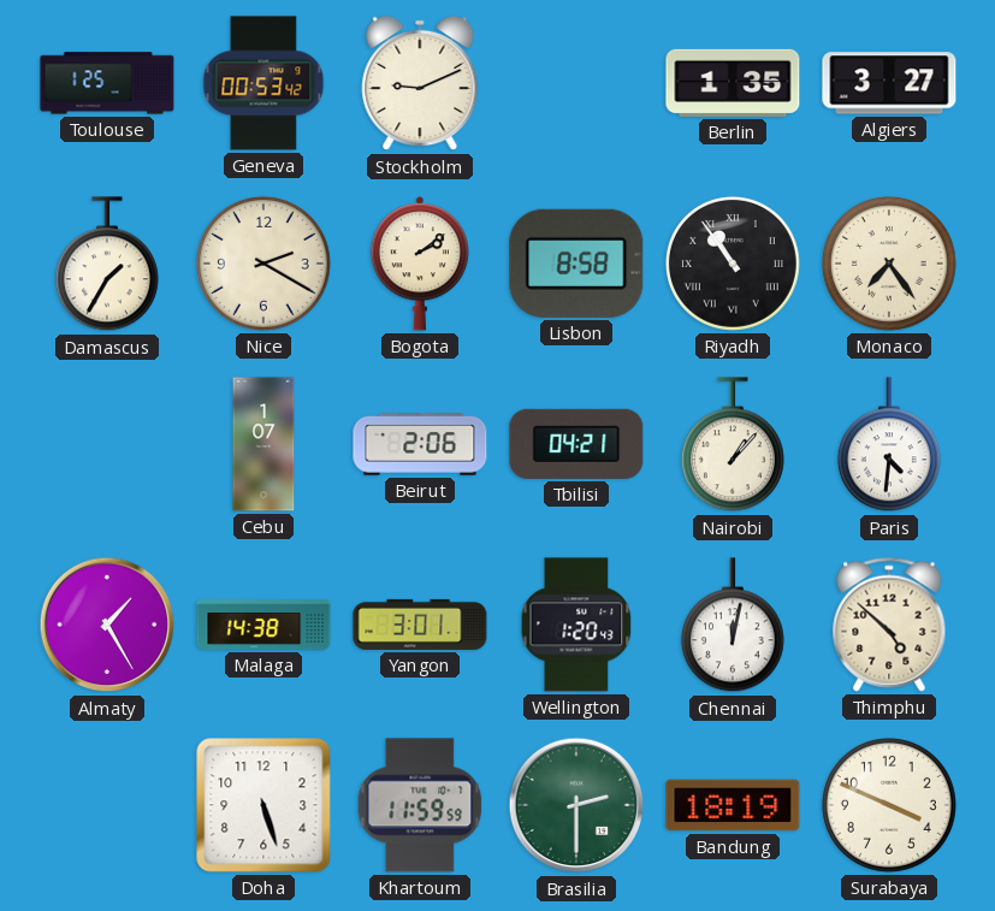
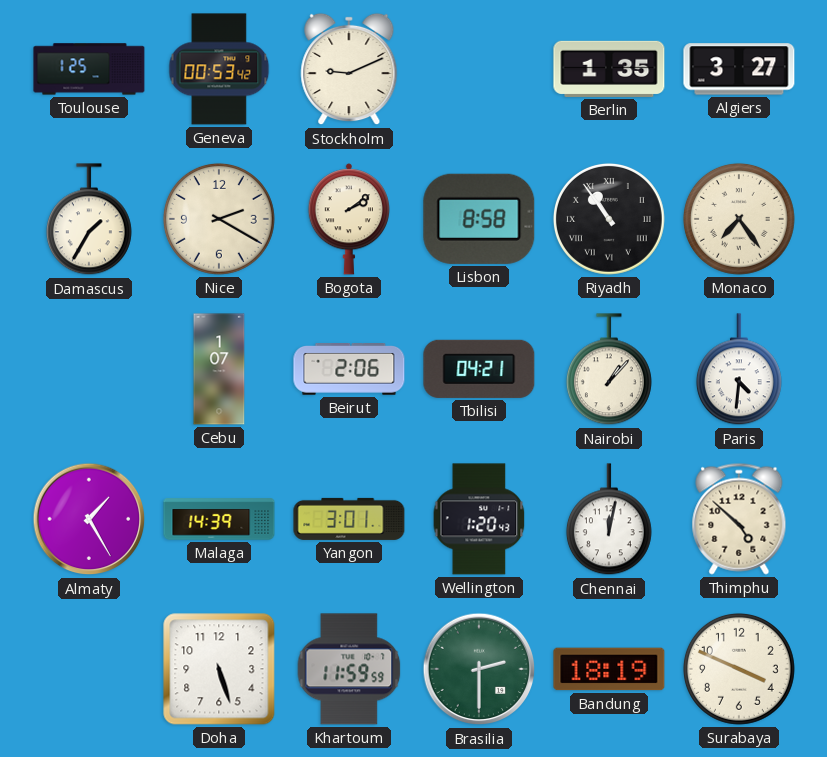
Malaga: 14:38 -> 14:39 (219, 519)
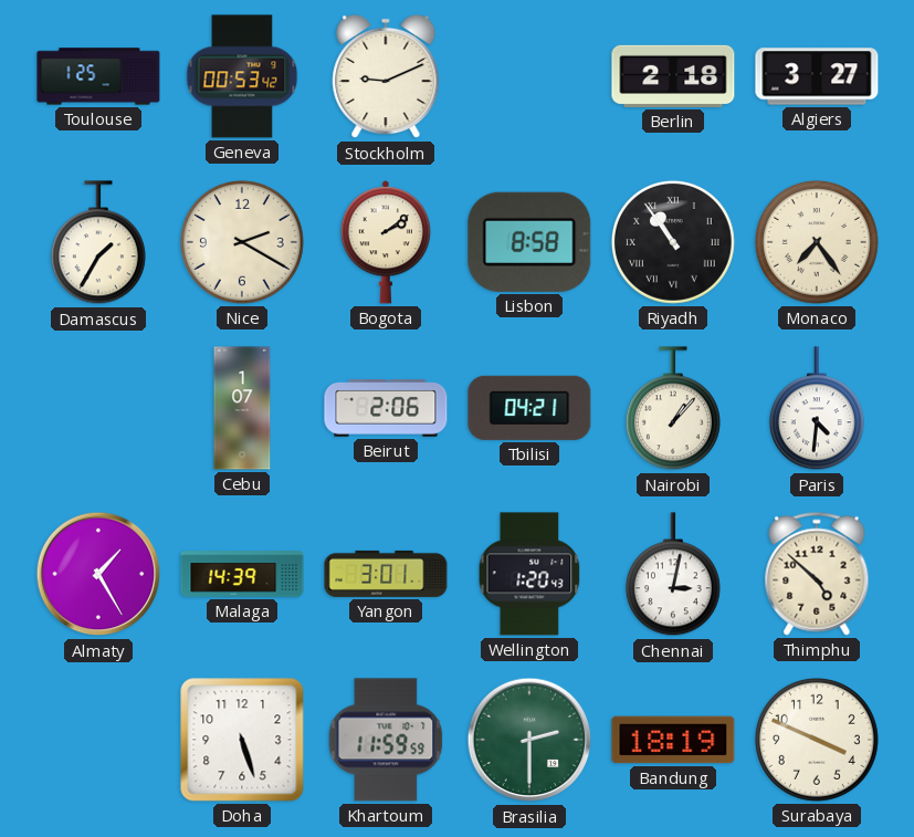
Berlin: 1:35 -> 2:18 (673, 76)
Chennai: 12:02 -> 3:02 (673, 575)
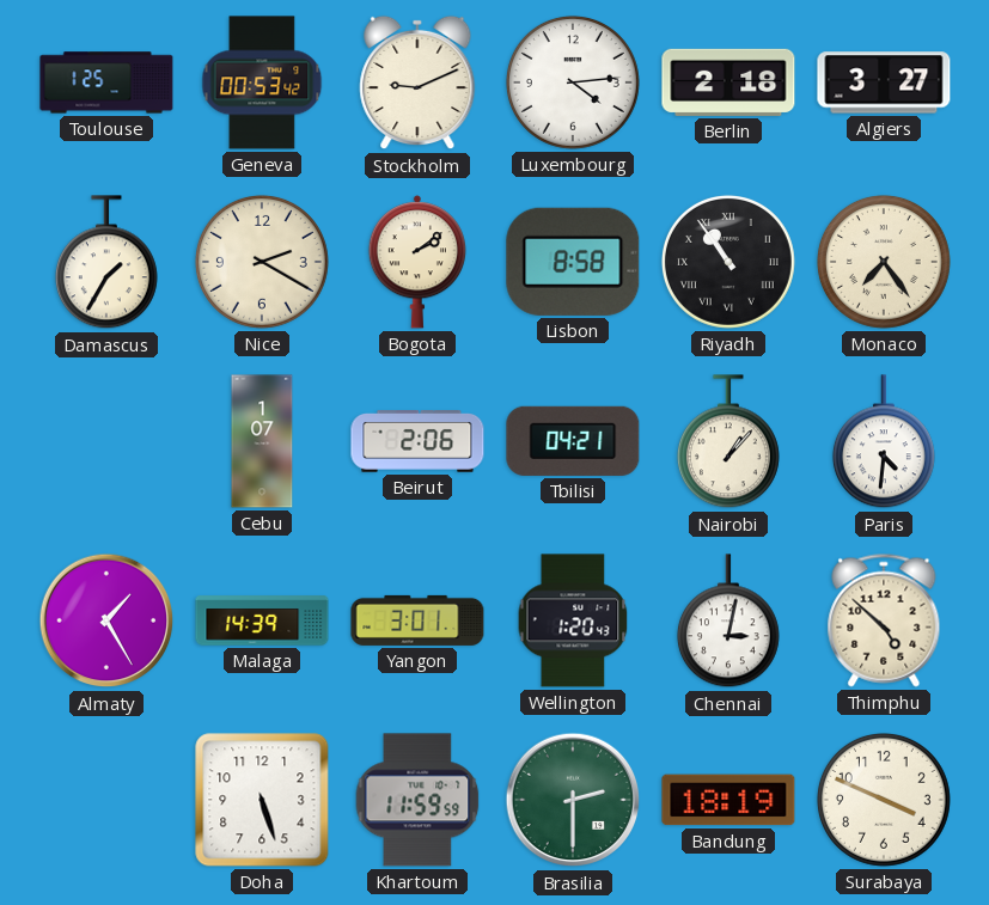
Luxembourg: none -> 4:14 (573, 82)
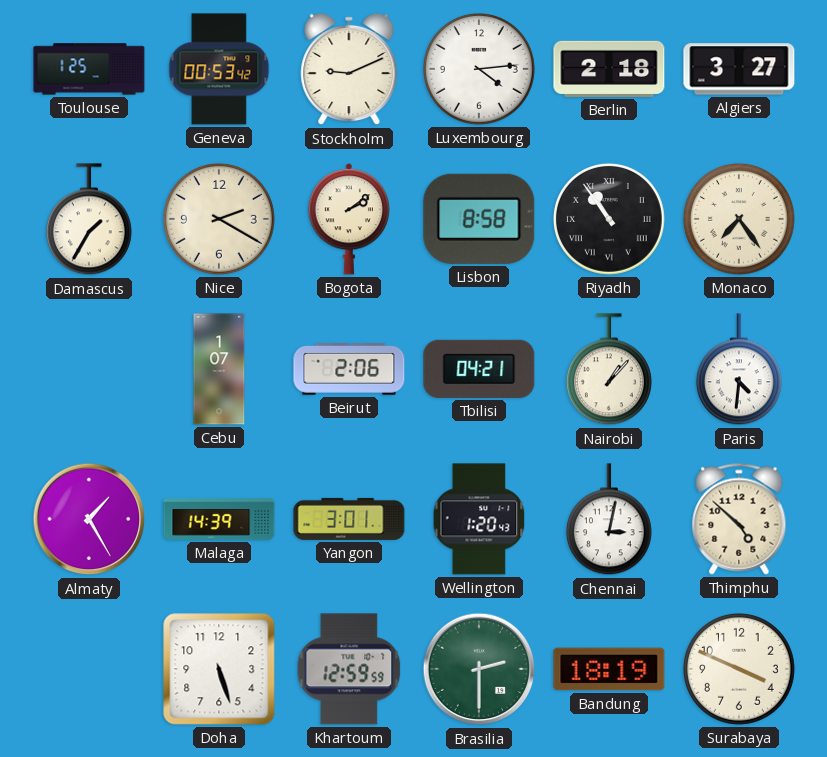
Khartoum: 11:59 -> 12:59 (349, 669)
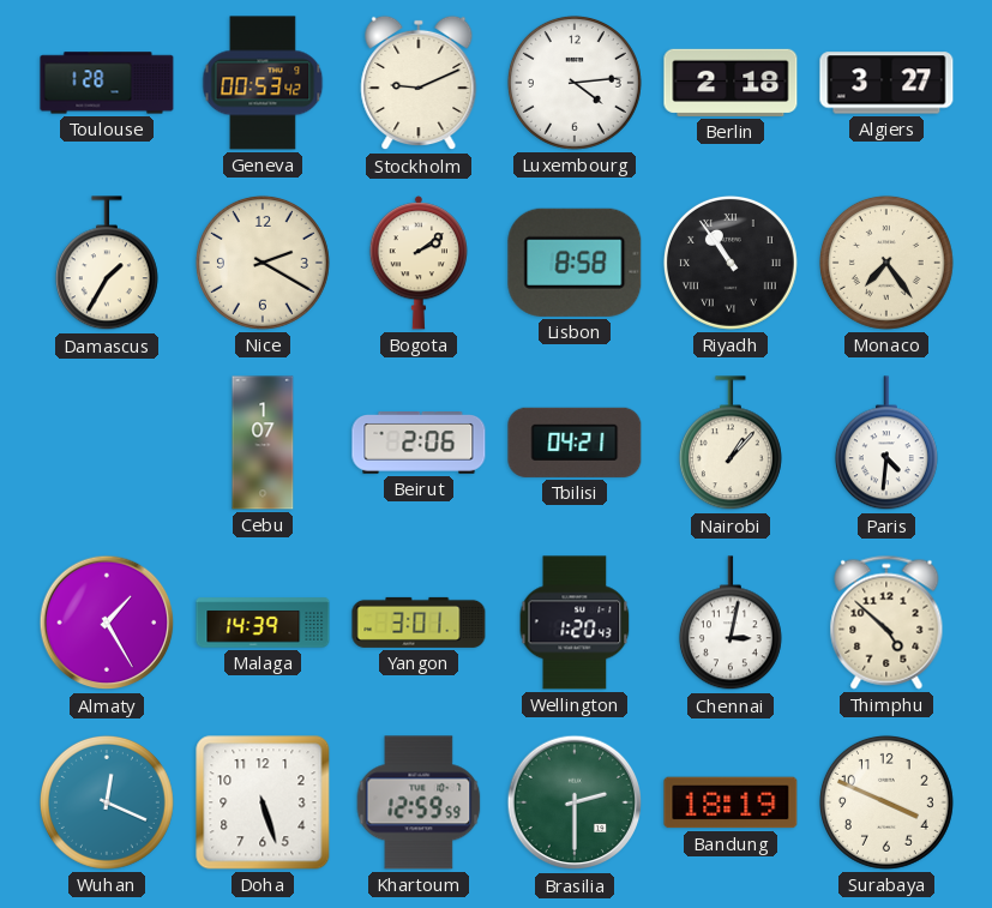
Toulouse: 1:25 -> 1:28 (107, 83)
Wuhan: none -> 12:19 (107, 802)
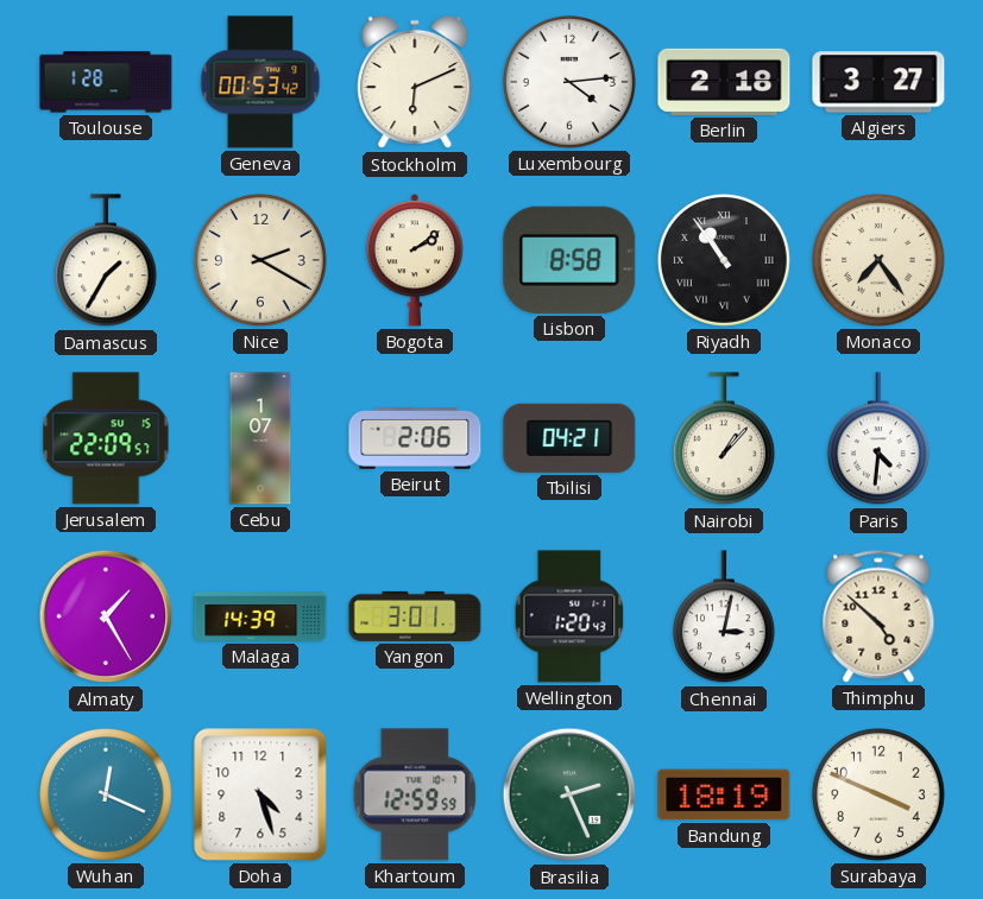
Stockholm: 9:11 -> 6:11 (415, 82)
Jerusalem: none -> 22:09 (106, 438)
Doha: 5:27 -> 4:27 (260, 794)
Brasilia: 2:30 -> 2:26 (569, 794)
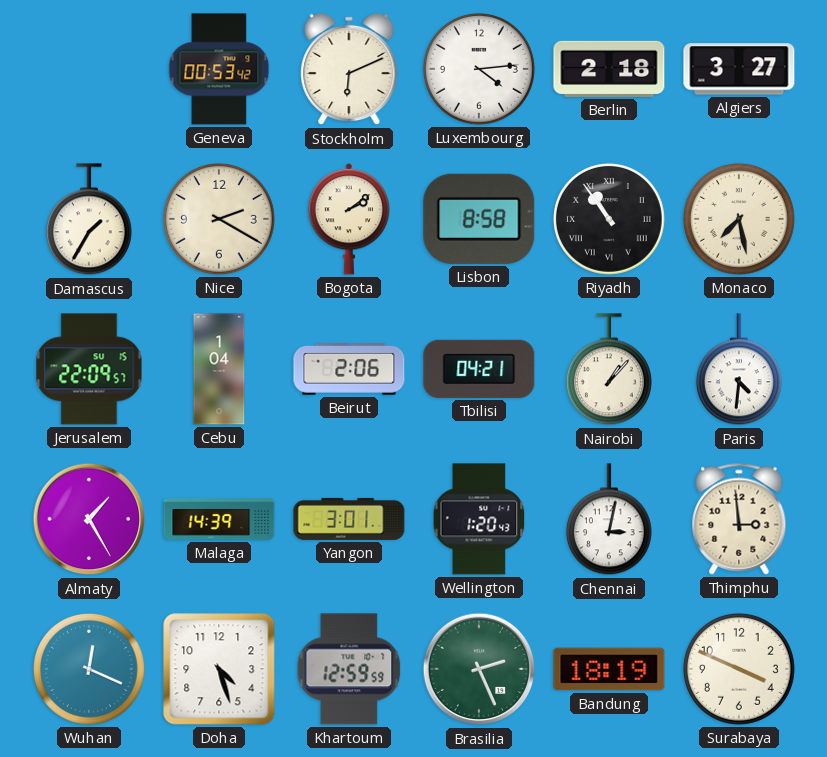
Toulouse: 1:28 -> none (106, 82)
Monaco: 7:24 -> 7:28 (739, 219)
Cebu: 1:07 -> 1:04 (219, 369)
Thimphu: 4:52 -> 2:59 (739, 519)
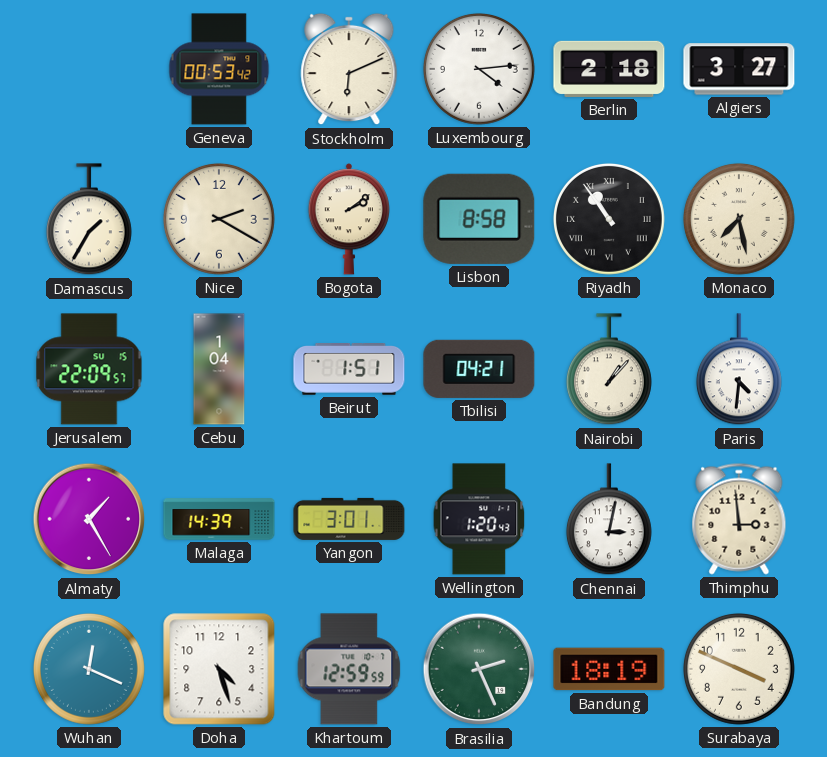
Beirut: 2:06 -> 1:51 (349, 370)
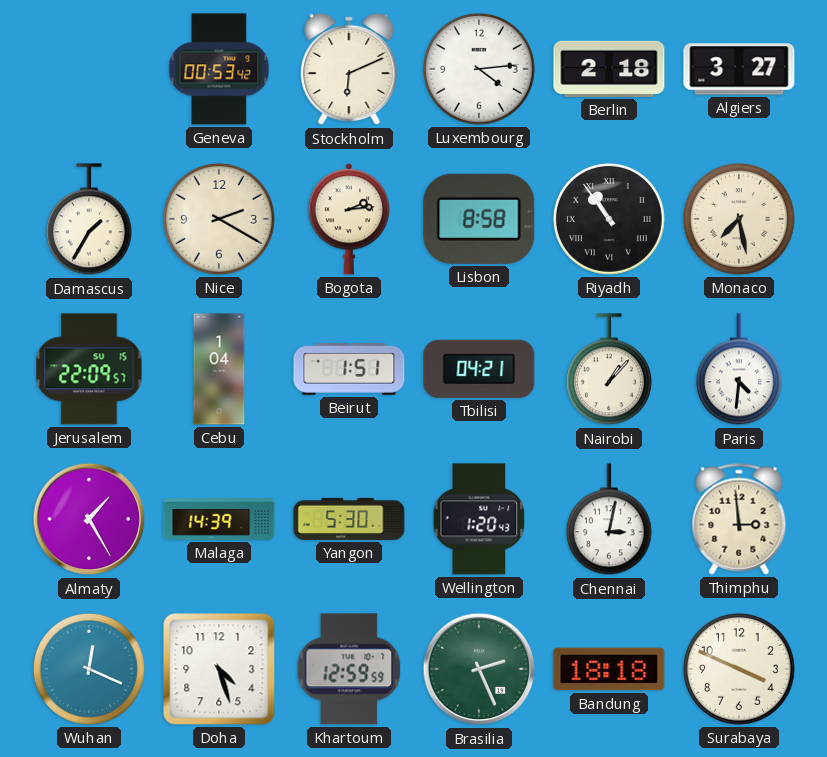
Bogota: 2:09 -> 2:14 (348, 219)
Yangon: 3:01 -> 5:30 (349, 519)
Bandung: 18:19 -> 18:18 (609, 669)
